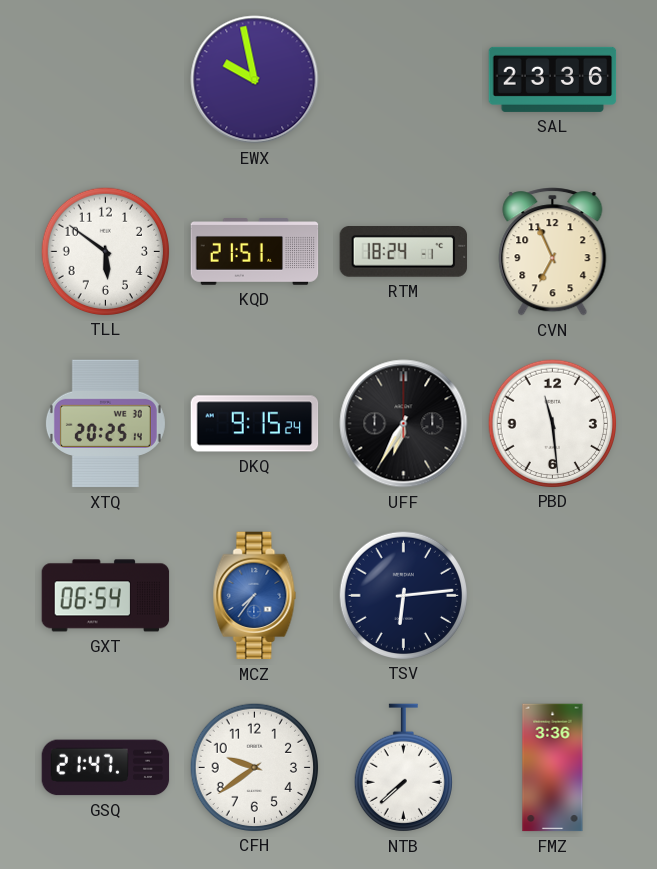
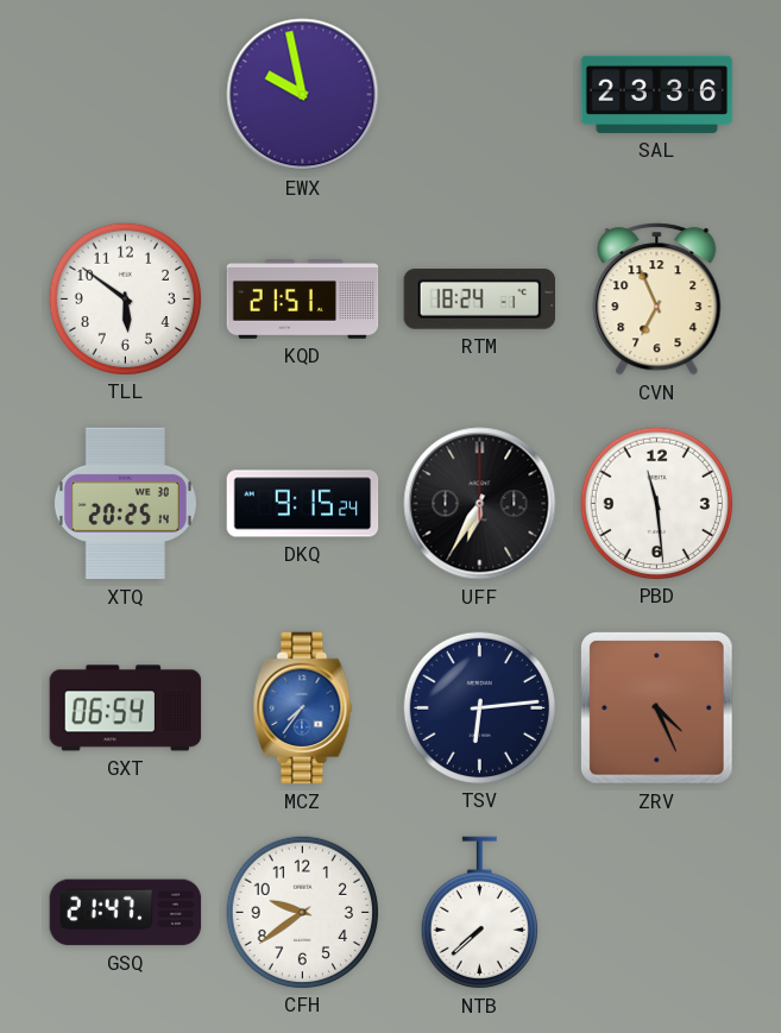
ZRV: none -> 4:26 (657, 708)
FMZ: 3:36 -> none (553, 768)
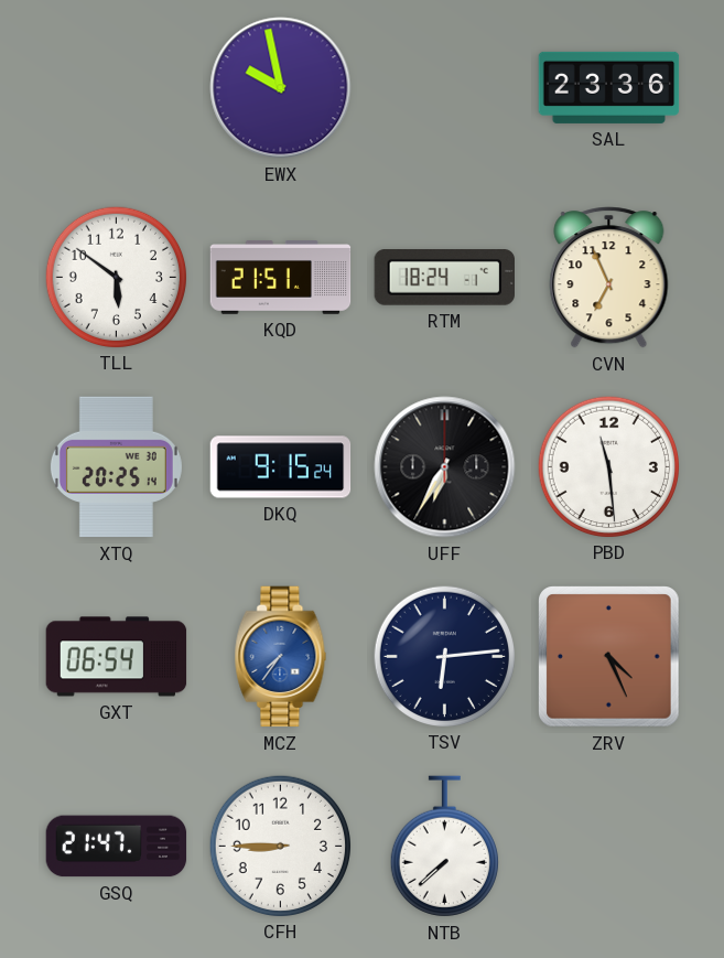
CFH: 9:39 -> 8:45 (280, 846)
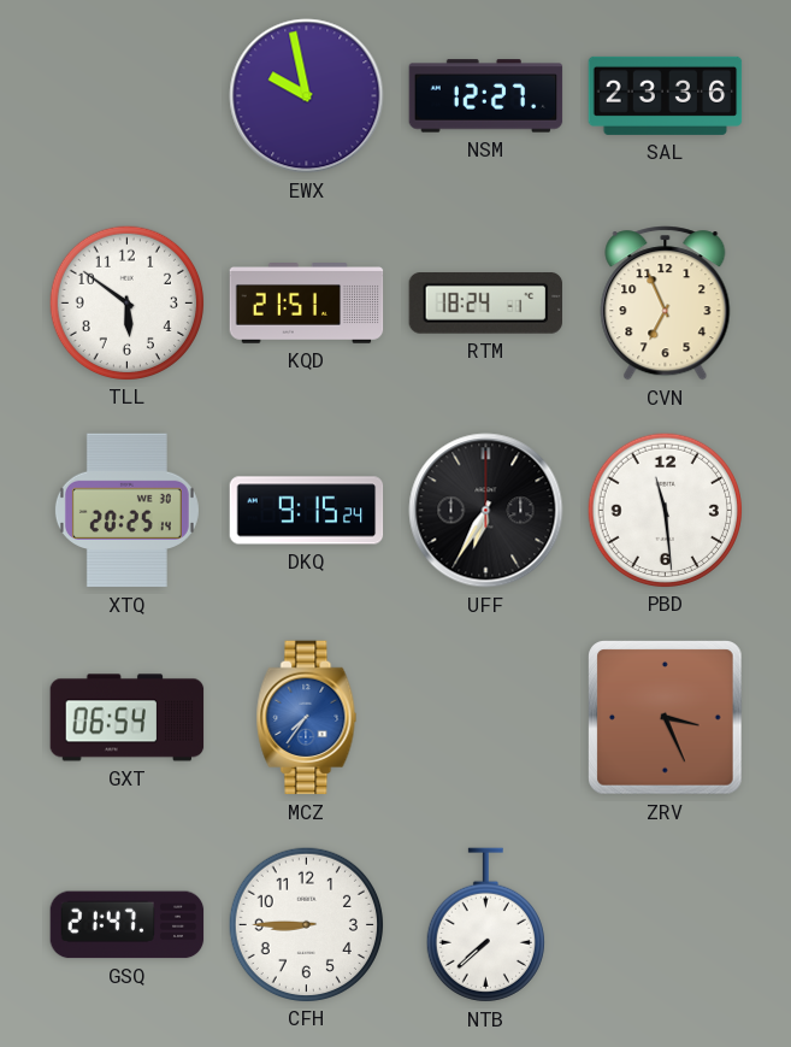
NSM: none -> 12:27 (486, 96)
TSV: 6:14 -> none (444, 656)
ZRV: 4:26 -> 3:26 (666, 718)
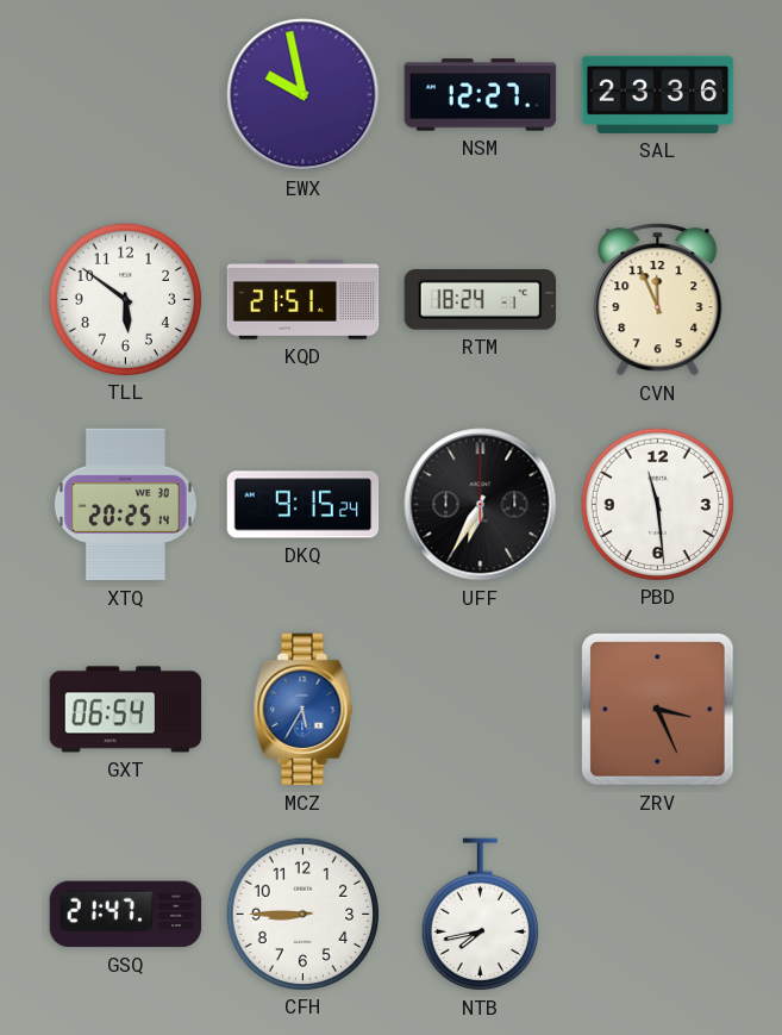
CVN: 6:56 -> 11:56 (658, 300)
MCZ: 7:36 -> 5:35 (304, 710)
NTB: 7:38 -> 7:43 (480, 915)
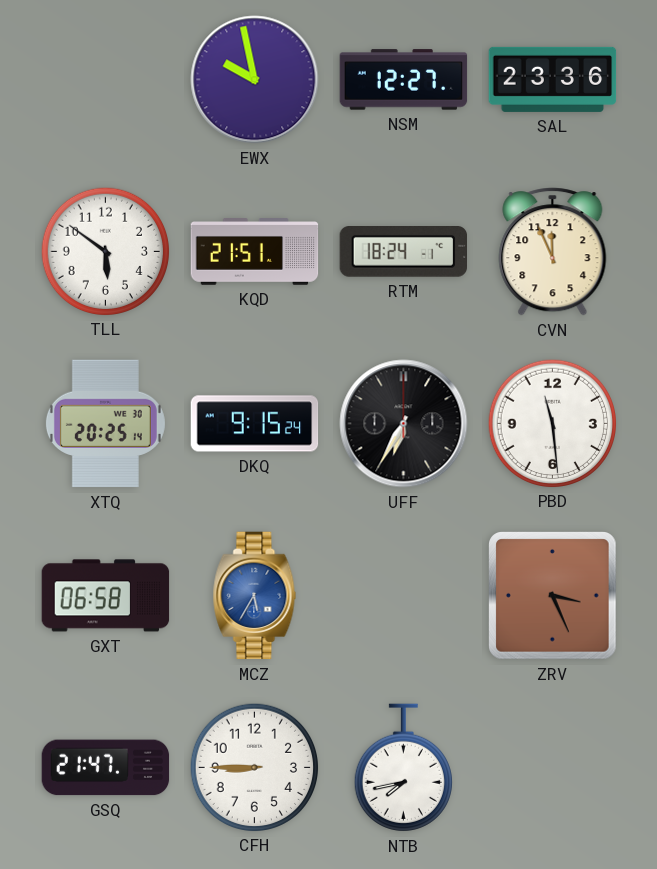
GXT: 06:54 -> 06:58 (106, 596)
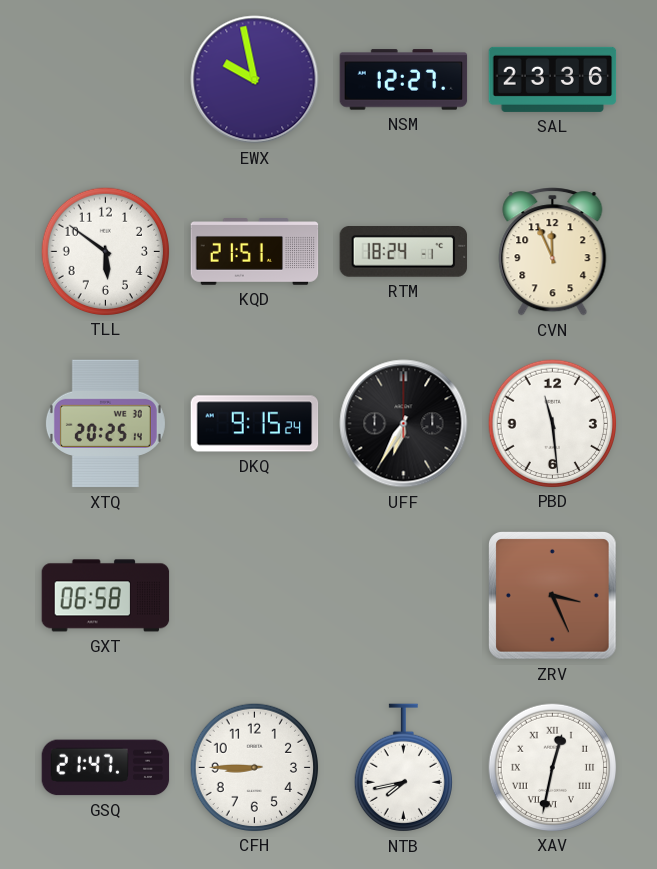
MCZ: 5:35 -> none (255, 596)
XAV: none -> 12:32 (552, 767)
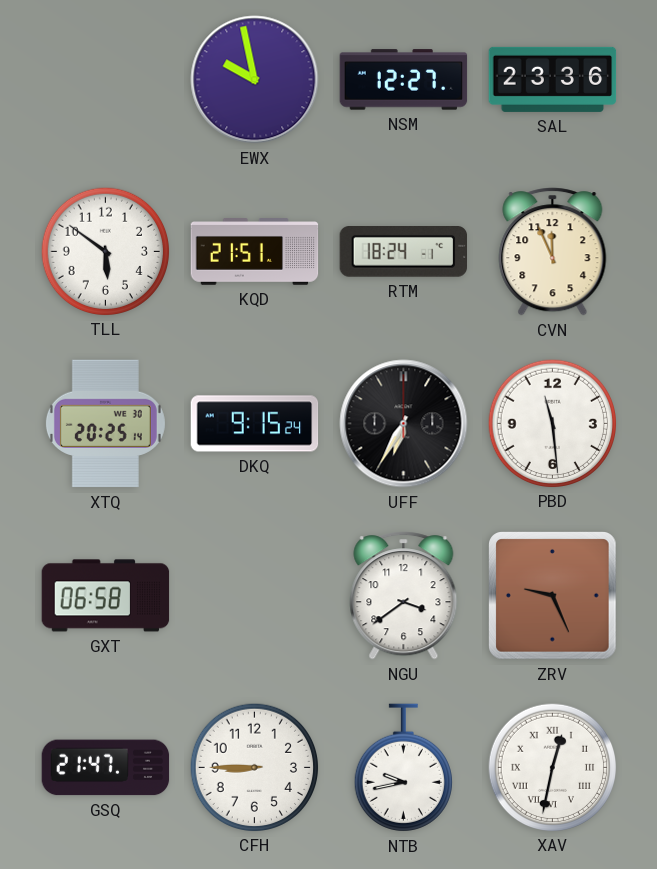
NGU: none -> 3:39 (404, 596)
ZRV: 3:26 -> 9:26 (553, 596)
NTB: 7:43 -> 9:43 (403, 768)
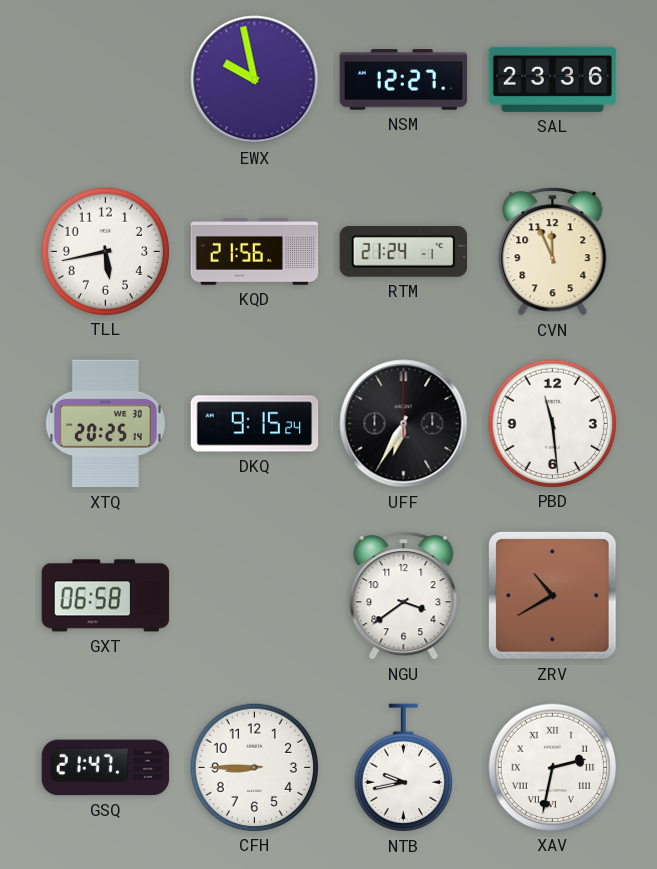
TLL: 5:51 -> 5:43 (105, 251)
KQD: 21:51 -> 21:56 (255, 252)
RTM: 18:24 -> 21:24 (403, 252)
ZRV: 9:26 -> 10:40 (553, 596)
XAV: 12:32 -> 2:32 (552, 767)
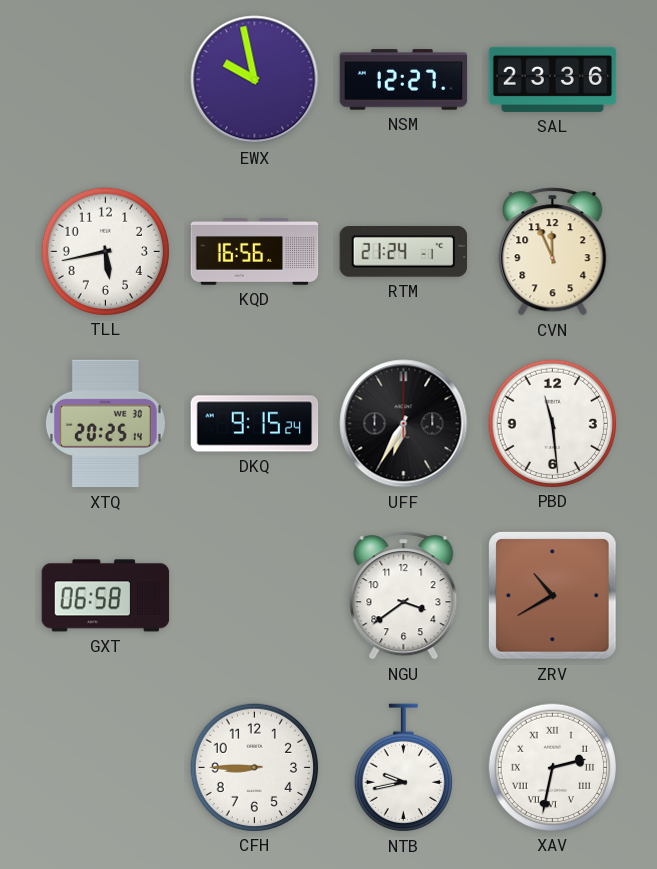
KQD: 21:56 -> 16:56 (255, 252)
GSQ: 21:47 -> none (106, 768)
